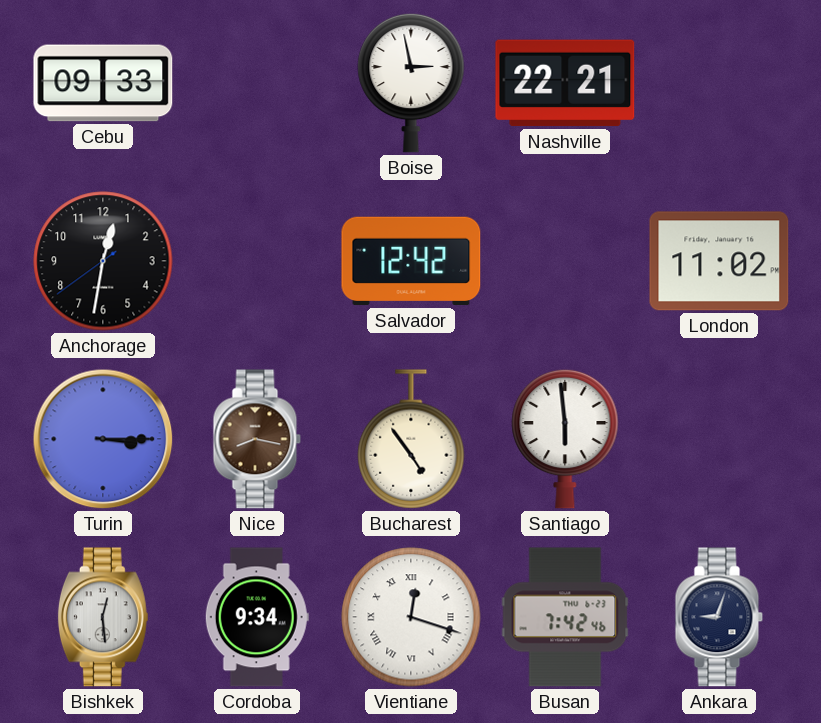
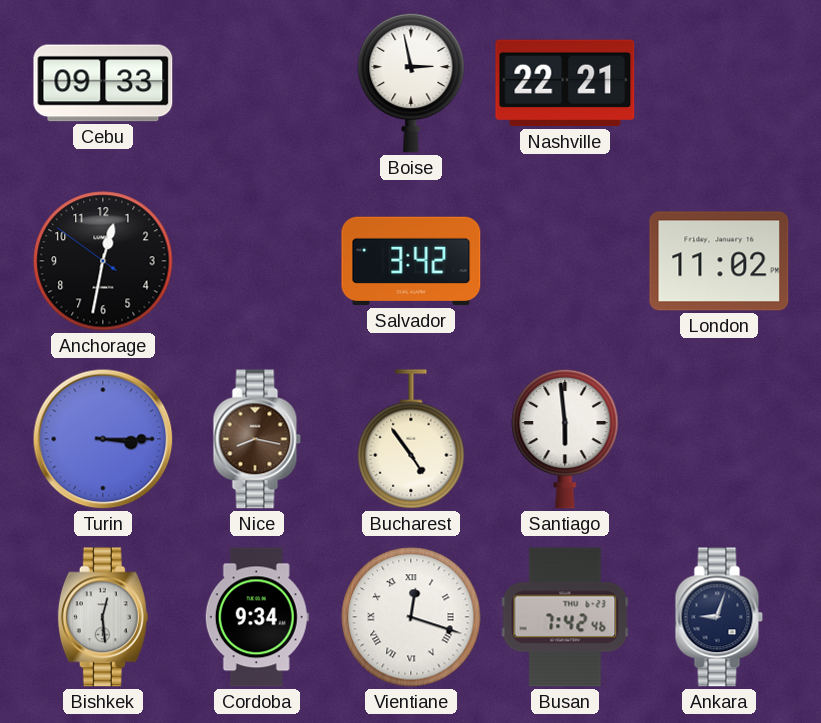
Anchorage: 12:31:39 -> 12:31:51 (103, 261)
Salvador: 12:42 -> 3:42 (411, 261)
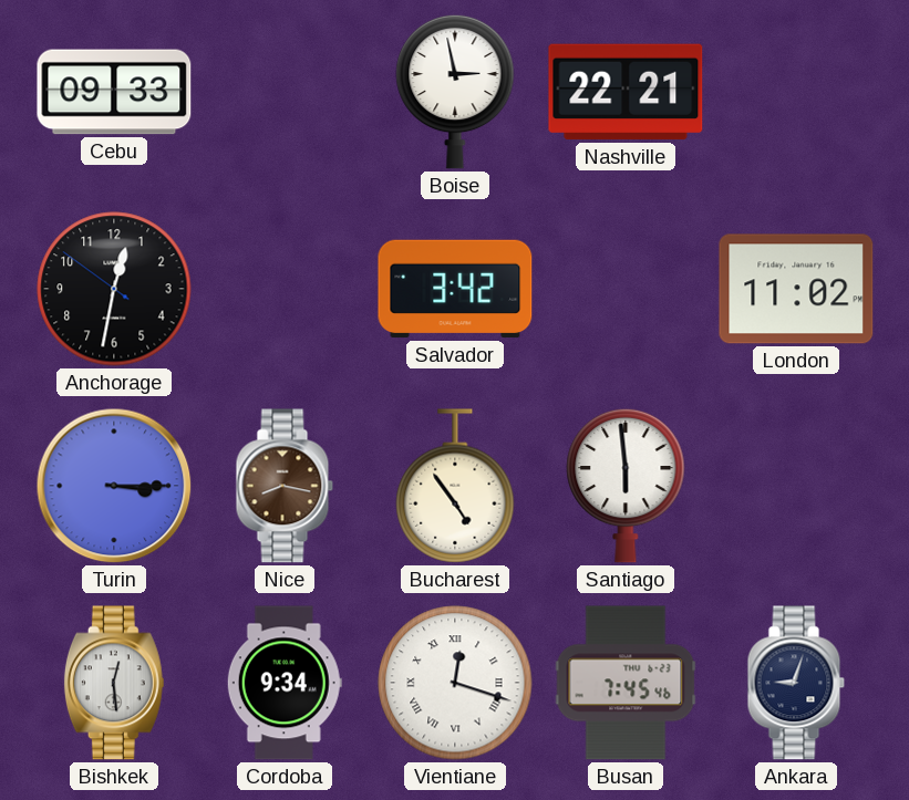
Busan: 7:42 -> 7:45 (626, 683)
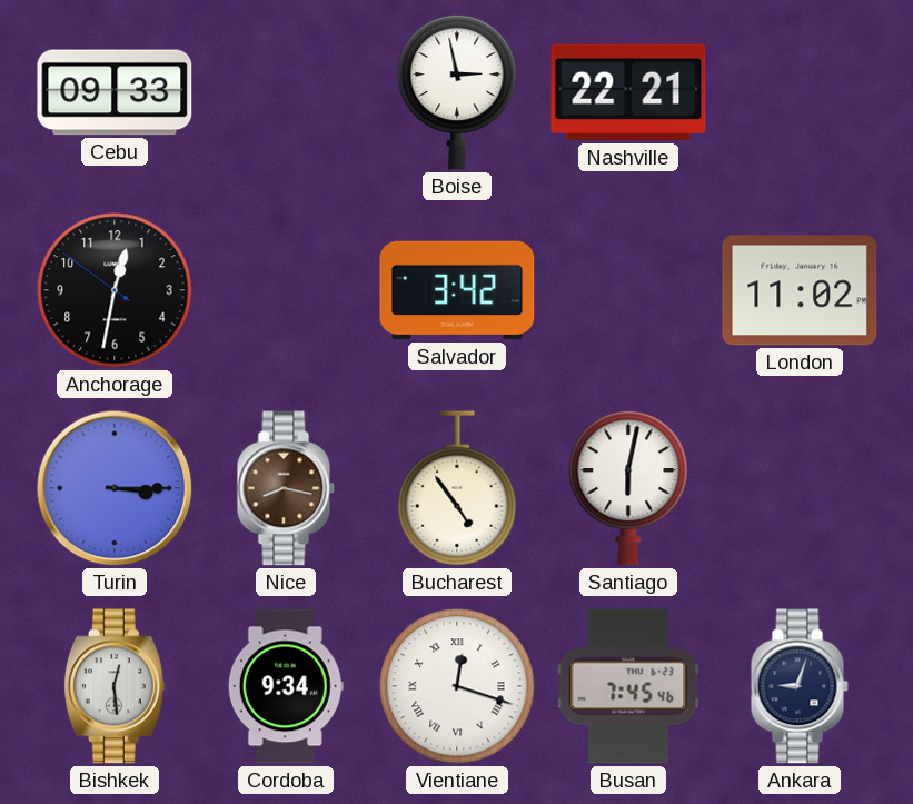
Santiago: 5:59 -> 6:02 (628, 488)
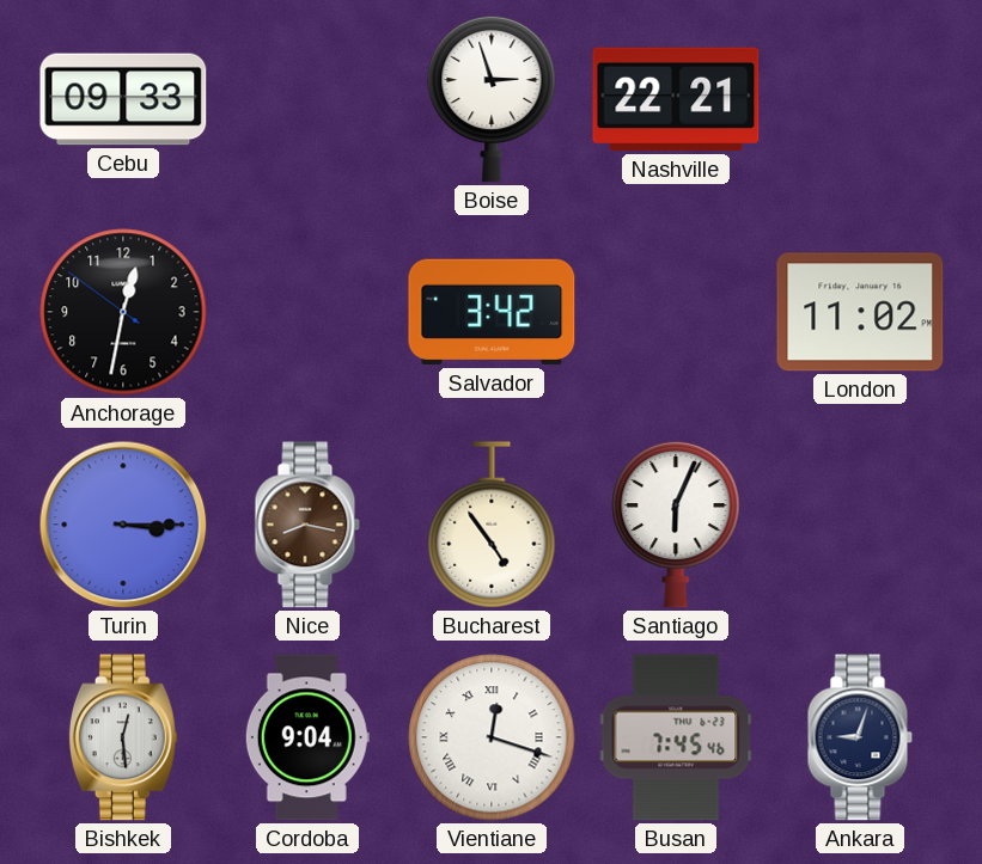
Boise: 2:58 -> 2:57 (492, 99)
Santiago: 6:02 -> 6:04 (676, 525)
Cordoba: 9:34 -> 9:04 (307, 737)
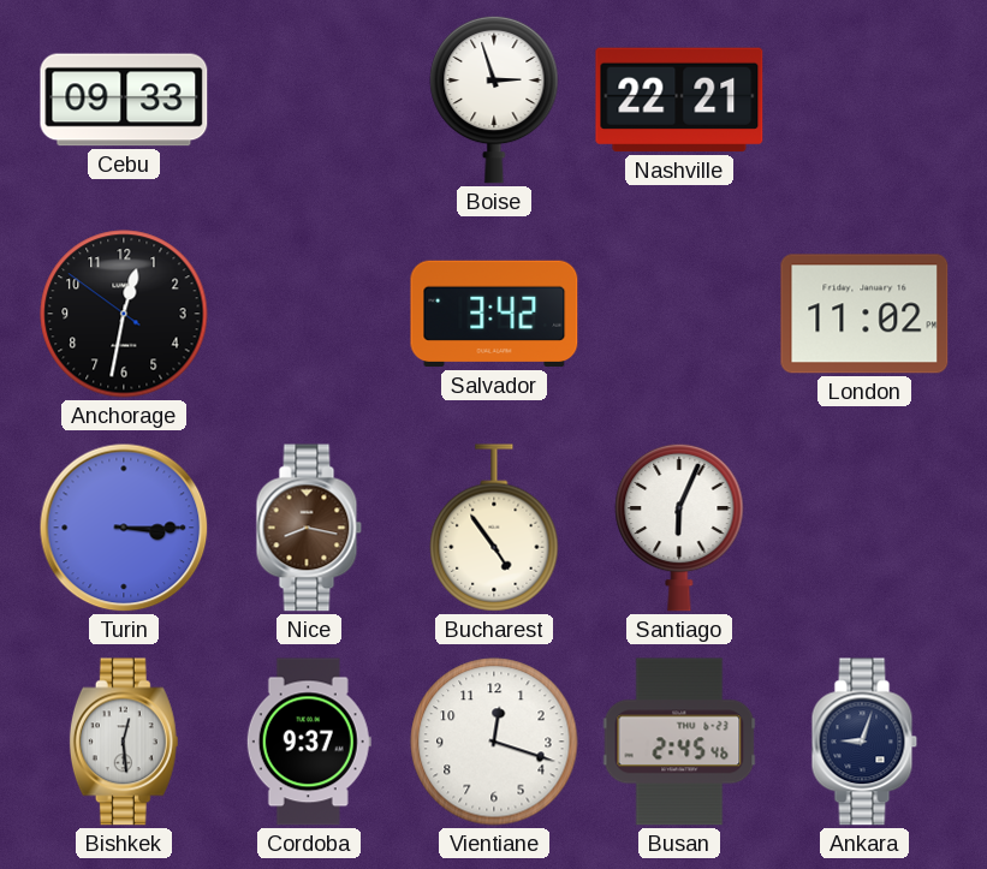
Cordoba: 9:04 -> 9:37 (309, 742)
Vientiane numerals: Roman -> Arabic (494, 742)
Busan: 7:45 -> 2:45 (679, 742)
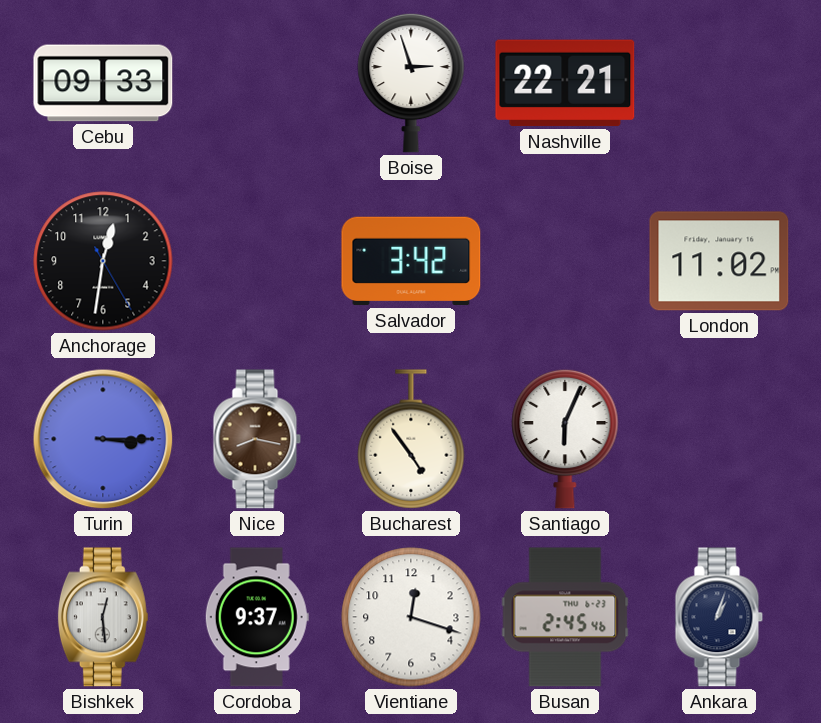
Anchorage: 12:31:51 -> 12:31:25 (103, 261)
Ankara: 9:03 -> 1:03 (719, 617)
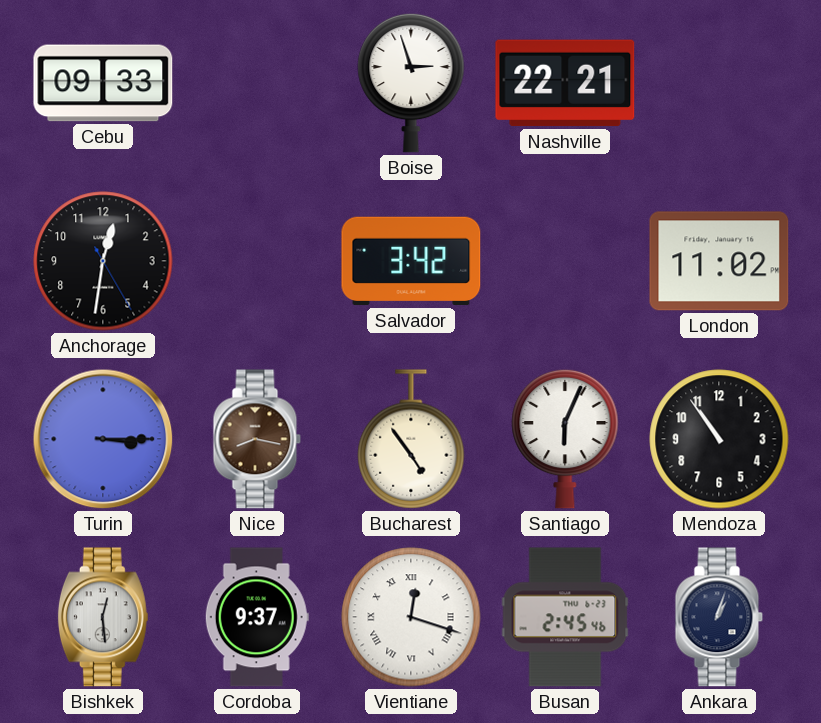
Mendoza: none -> 10:54 (719, 439)
Vientiane numerals: Arabic -> Roman (411, 617)
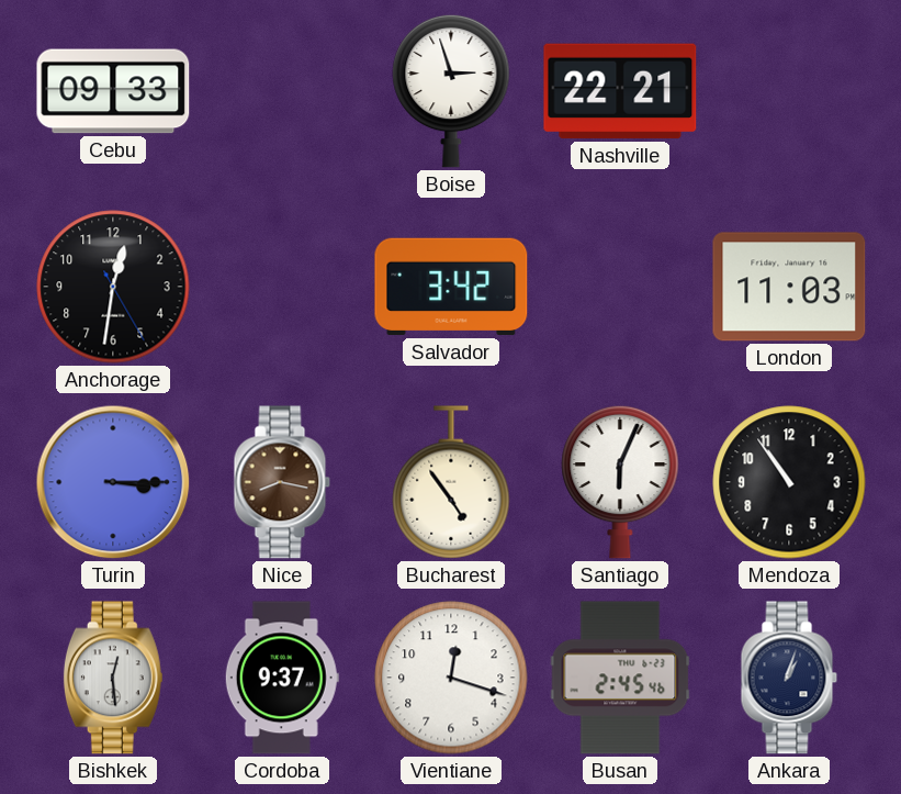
London: 11:02 -> 11:03 (789, 287)
Vientiane numerals: Roman -> Arabic (451, 678)
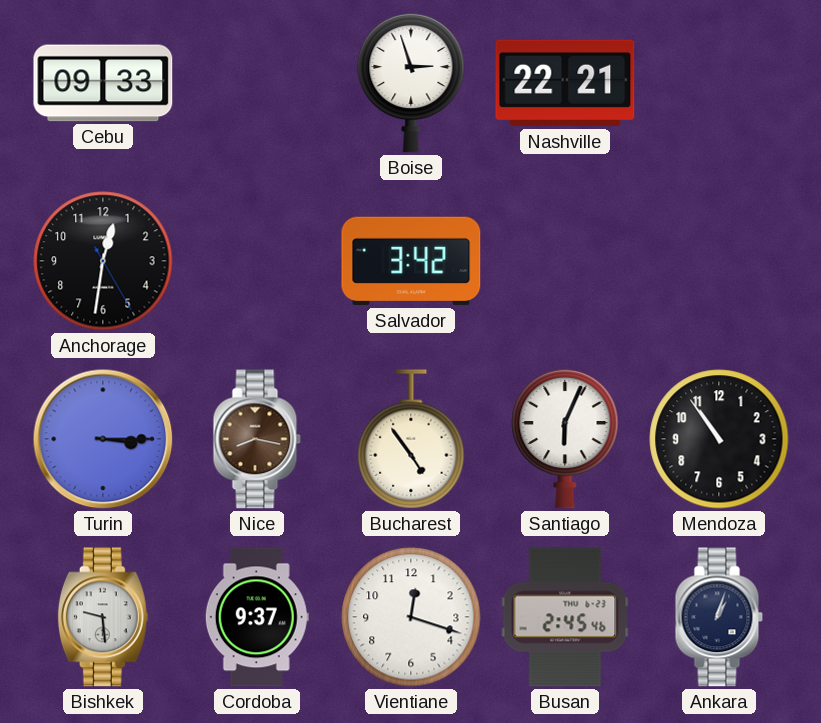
London: 11:03 -> none (789, 287)
Bishkek: 12:29 -> 9:29 (103, 617)
